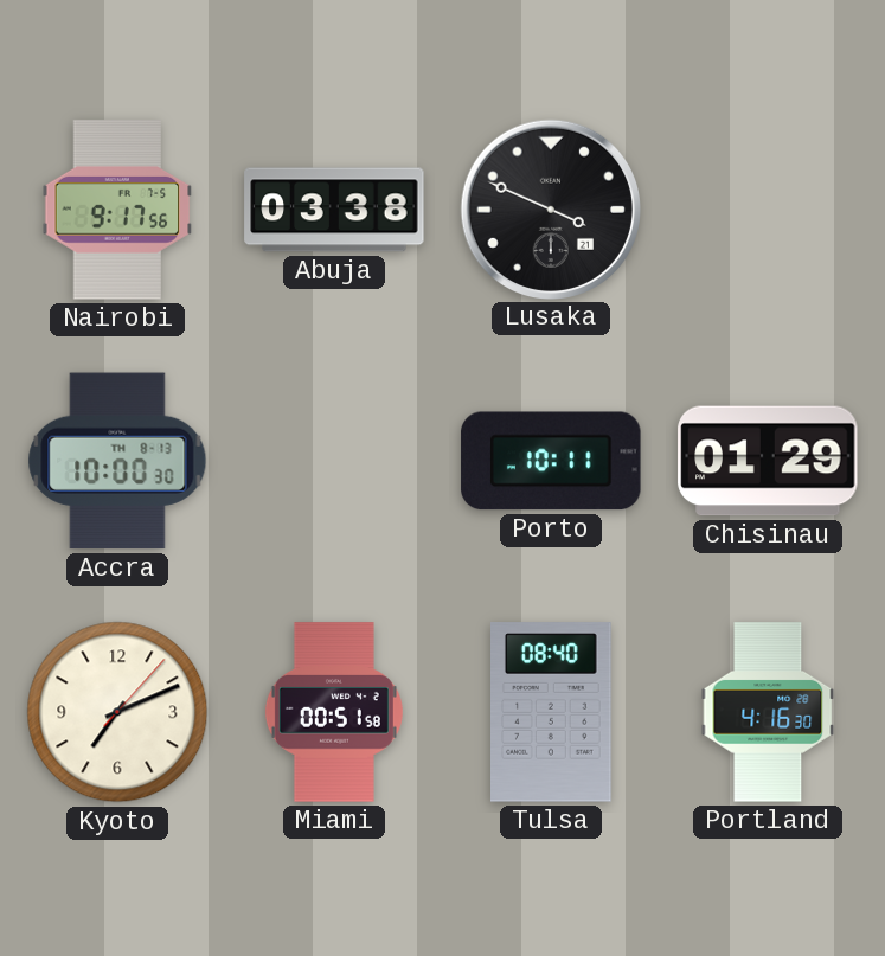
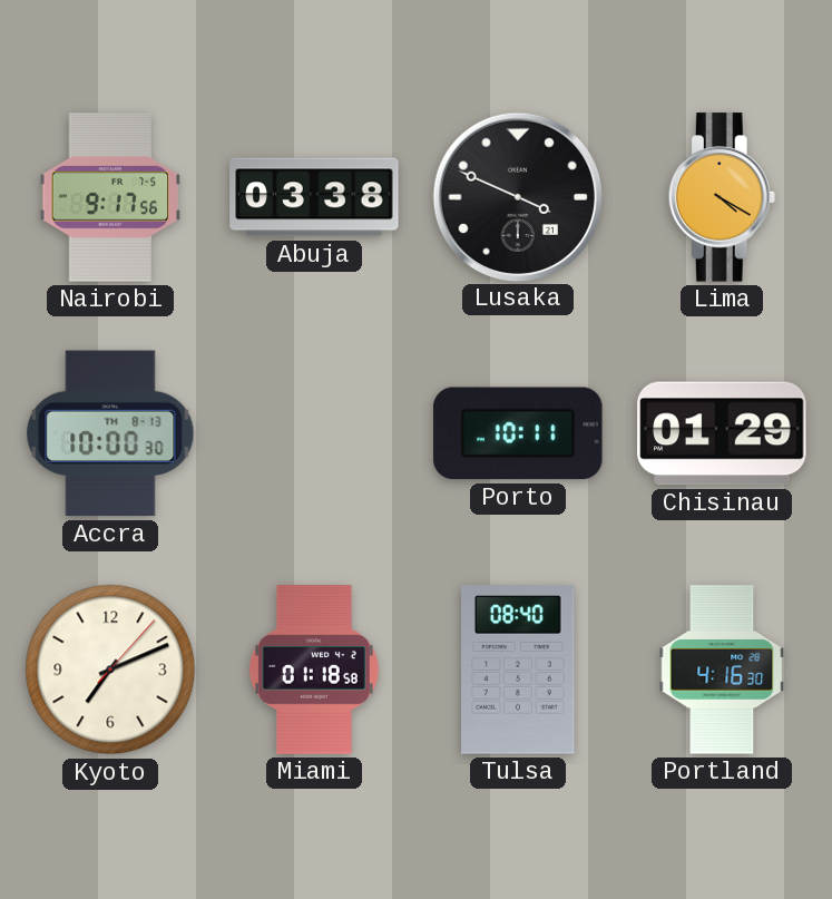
Lima: none -> 4:20 (722, 197)
Miami: 00:51 -> 01:18 (314, 670)
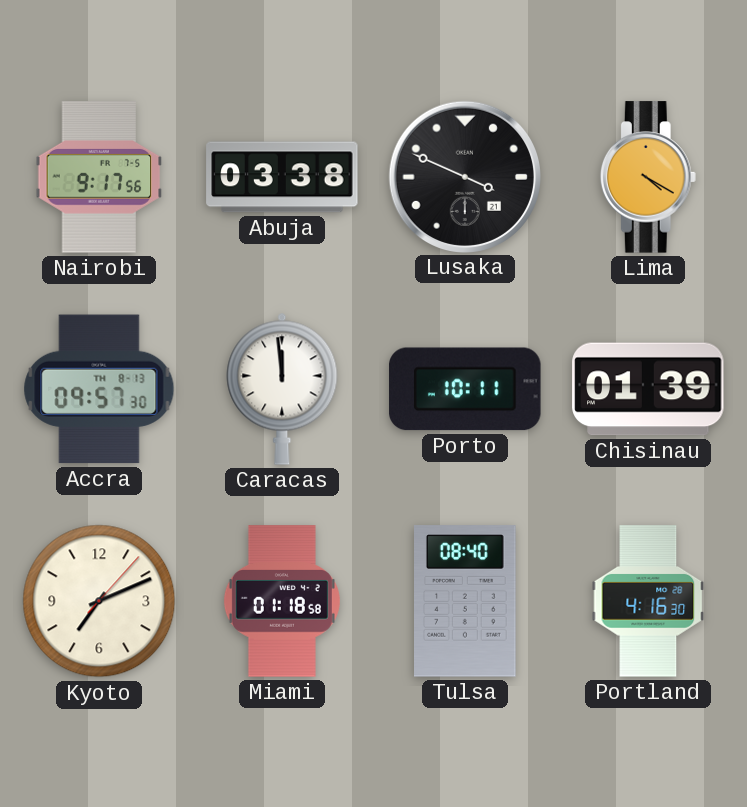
Accra: 10:00 -> 09:57 (99, 389)
Caracas: none -> 11:59 (282, 389)
Chisinau: 01:29 -> 01:39 (648, 389)
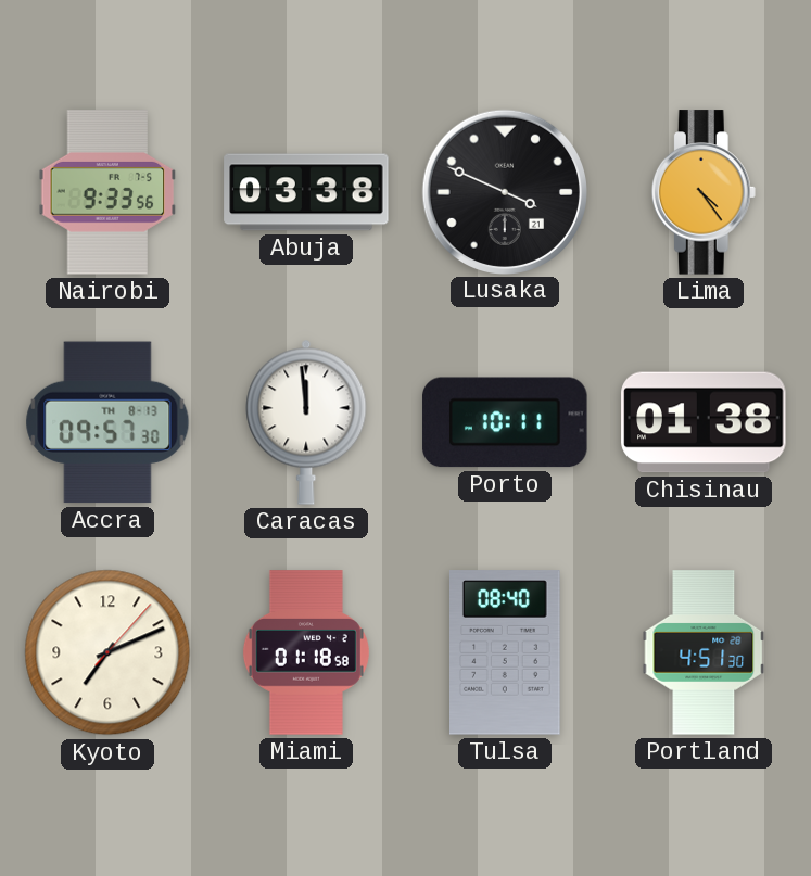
Nairobi: 9:17 -> 9:33 (107, 192)
Lima: 4:20 -> 4:24 (704, 192)
Chisinau: 01:39 -> 01:38 (704, 422)
Portland: 4:16 -> 4:51 (704, 652)
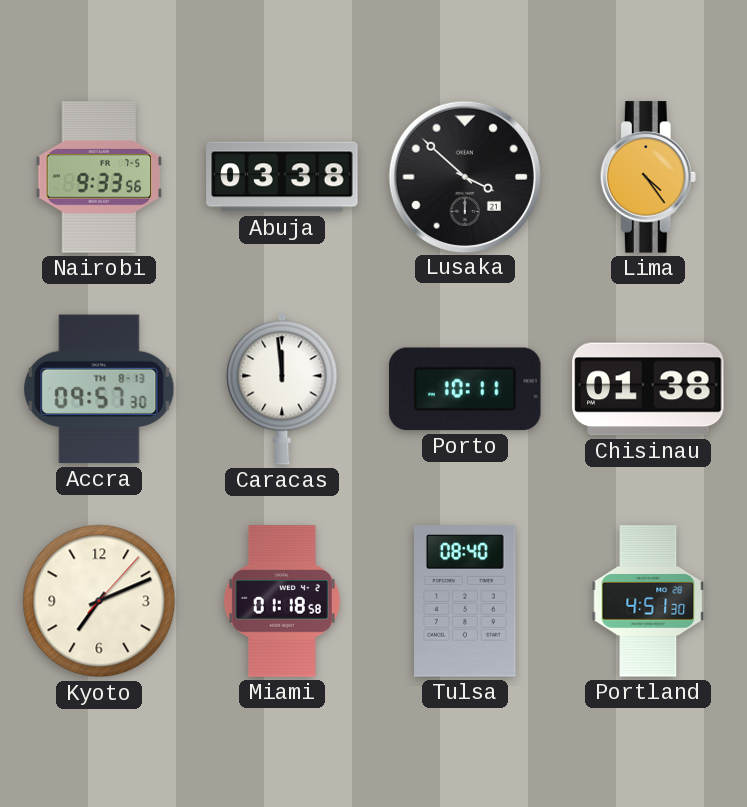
Lusaka: 3:49 -> 3:52 (464, 176)
